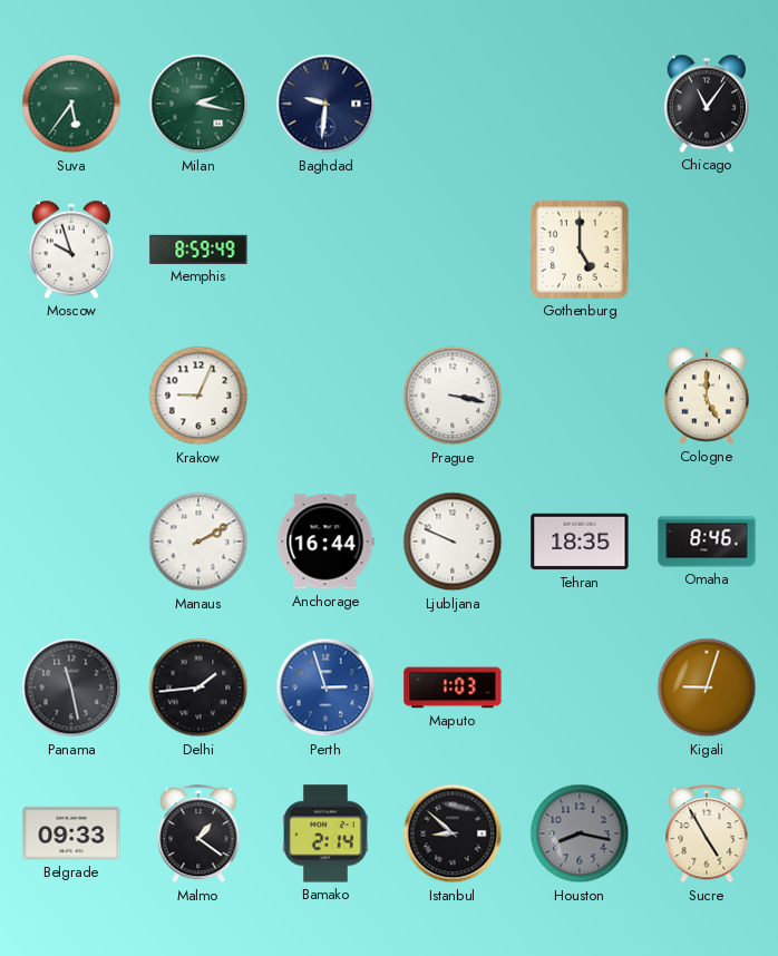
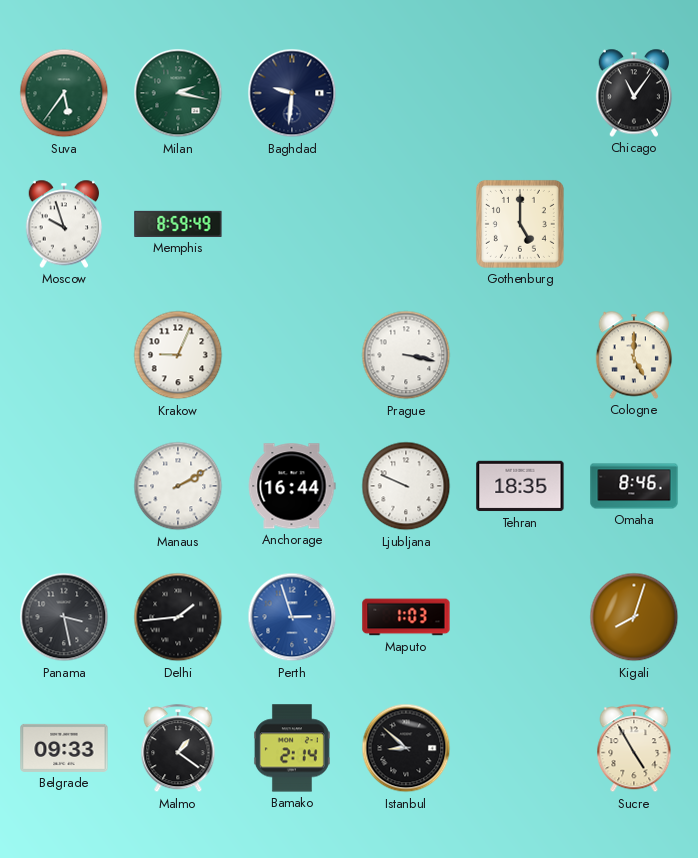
Panama: 11:28 -> 3:28 (64, 617)
Kigali: 9:03 -> 8:03 (634, 617)
Houston: 8:17 -> none (580, 833)
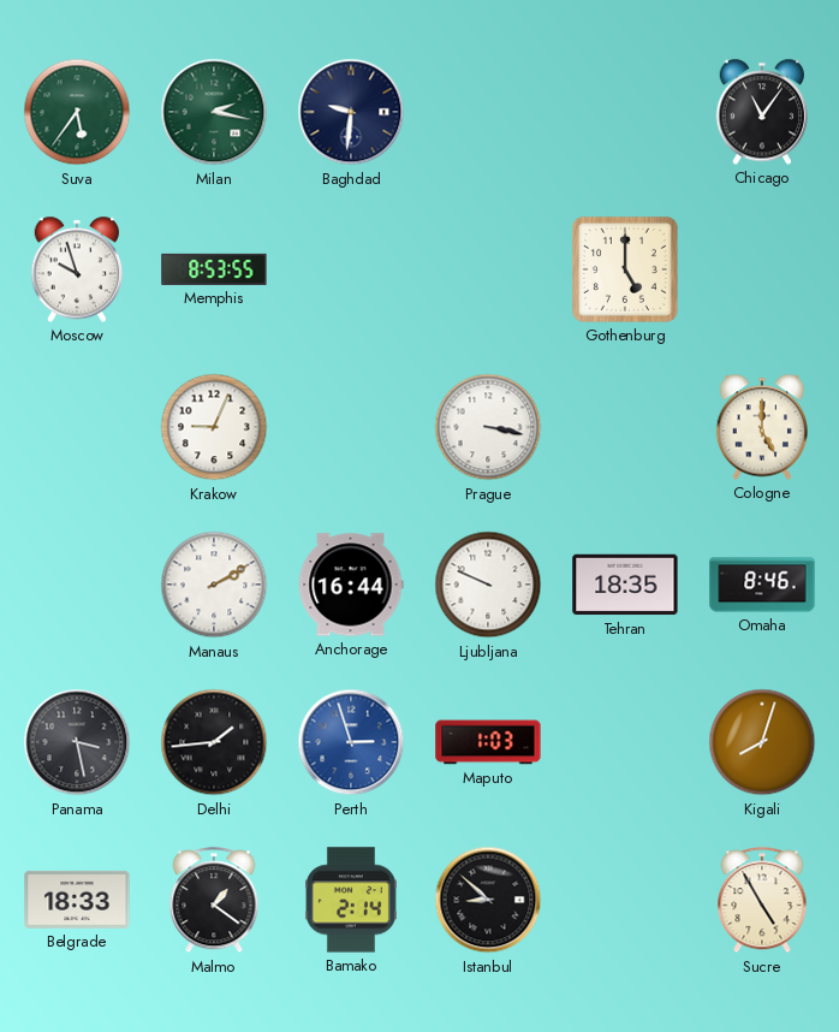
Memphis: 8:59 -> 8:53 (214, 269)
Belgrade: 09:33 -> 18:33 (77, 900)
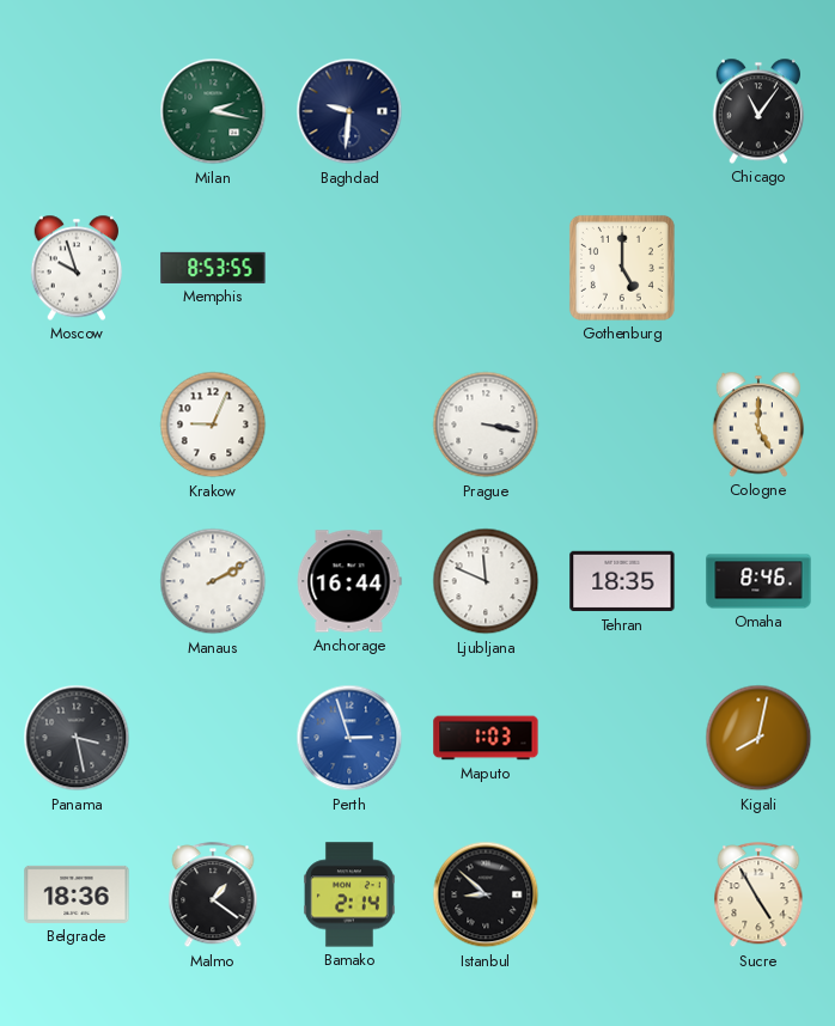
Suva: 5:36 -> none (77, 112)
Ljubljana: 9:49 -> 11:49 (486, 581)
Delhi: 1:44 -> none (214, 742)
Kigali: 8:03 -> 8:02 (758, 738)
Belgrade: 18:33 -> 18:36 (77, 894)
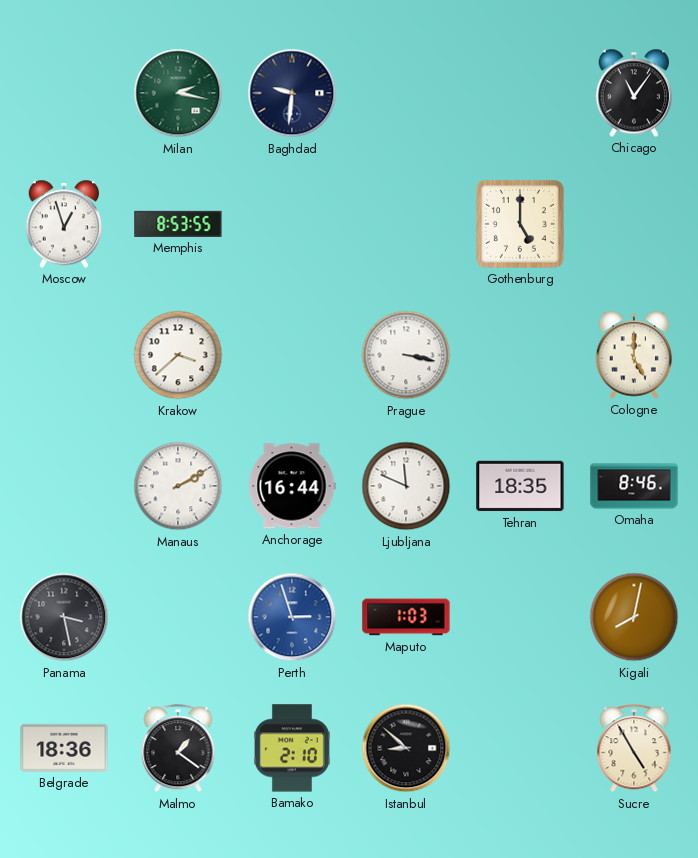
Moscow: 9:57 -> 12:57 (64, 224)
Krakow: 9:04 -> 3:38 (178, 355)
Bamako: 2:14 -> 2:10 (292, 748)
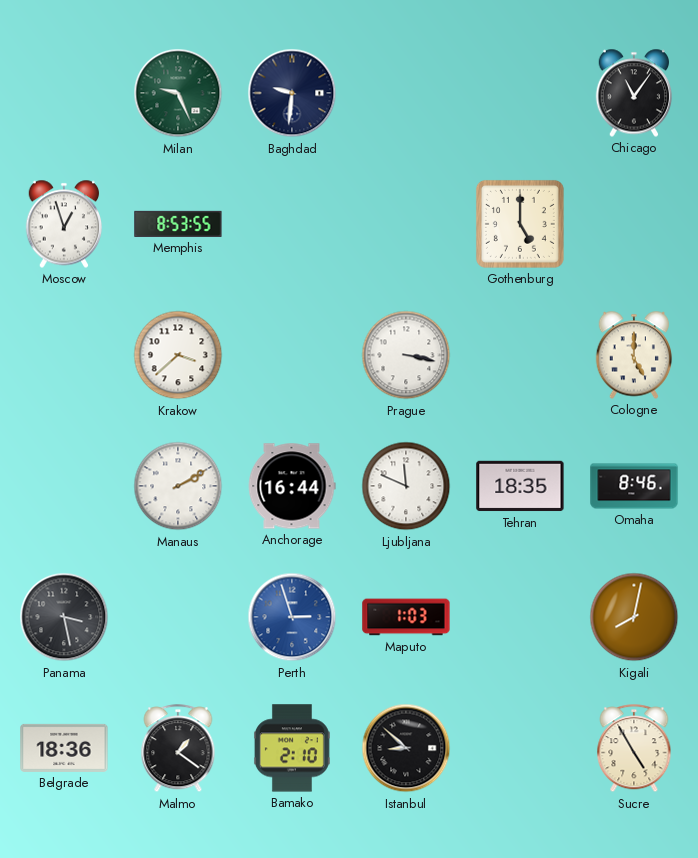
Milan: 2:17 -> 9:26 (178, 93)
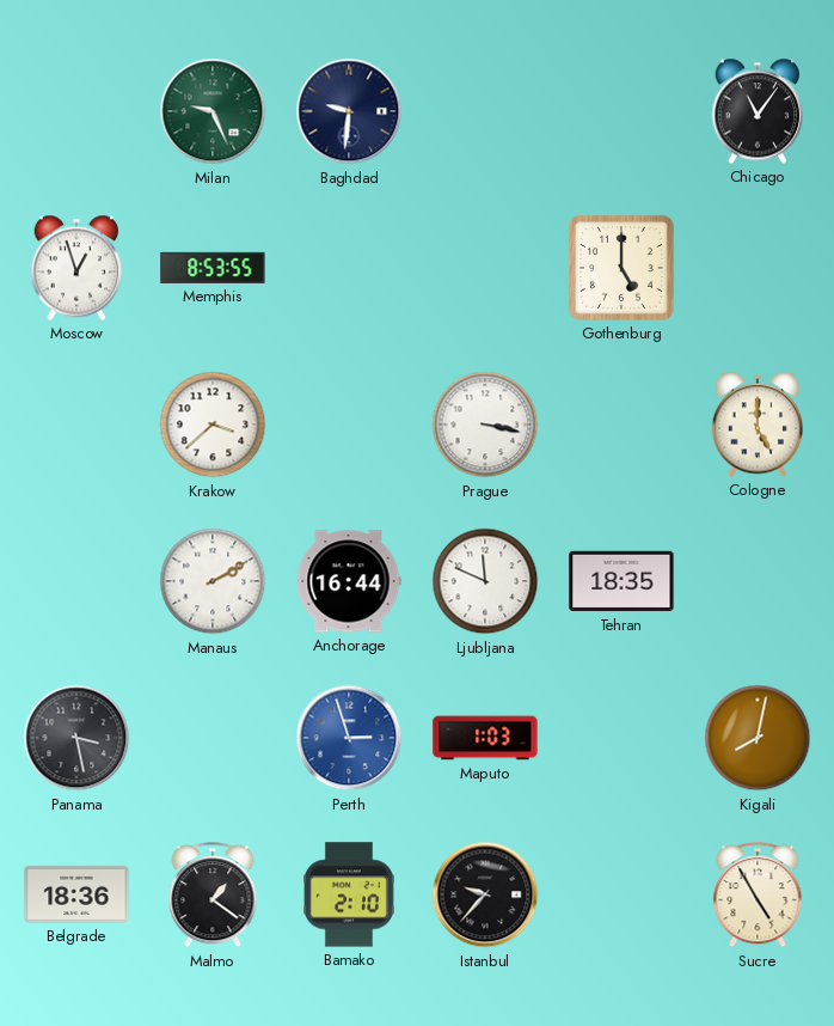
Omaha: 8:46 -> none (634, 486)
Istanbul: 8:52 -> 9:37 (485, 894)
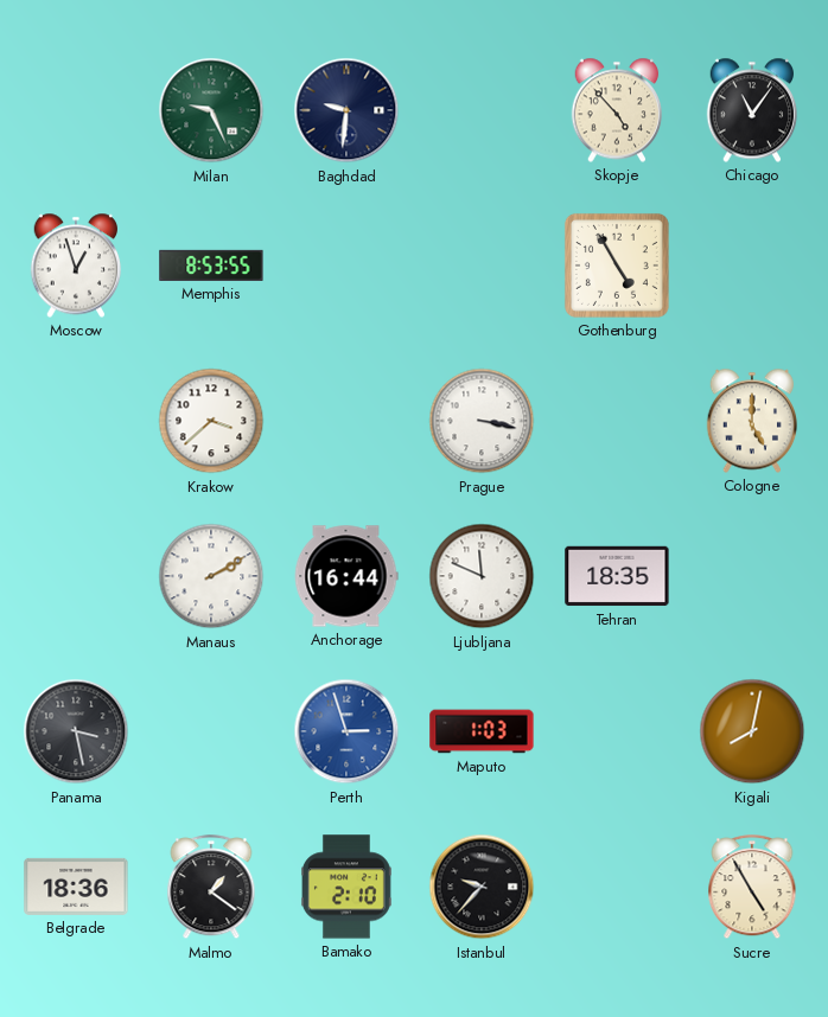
Skopje: none -> 4:53 (617, 110)
Gothenburg: 5:00 -> 4:55 (617, 266)
